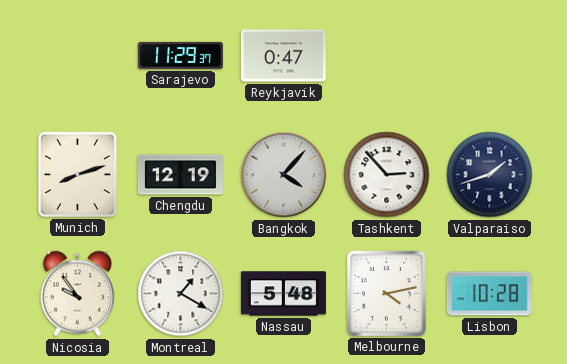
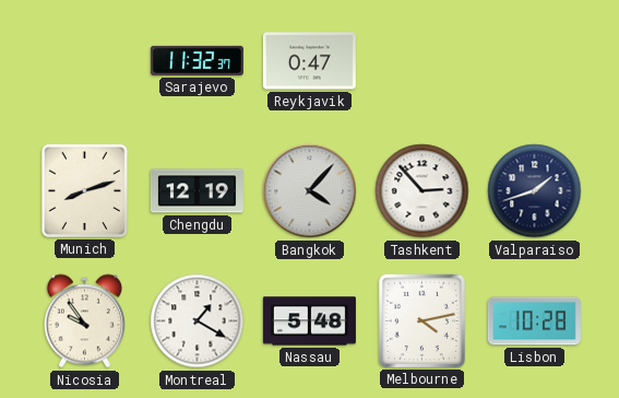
Sarajevo: 11:29 -> 11:32 (197, 60)
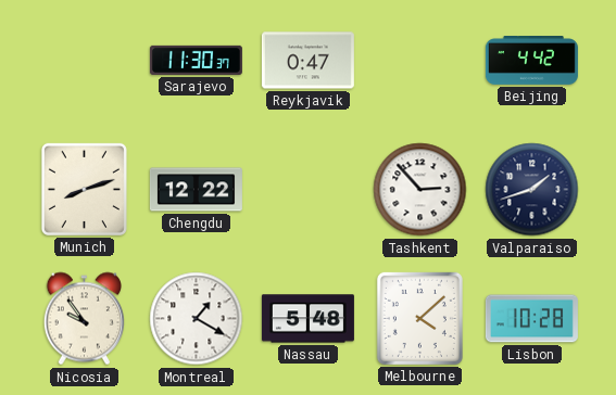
Sarajevo: 11:32 -> 11:30 (196, 60)
Beijing: none -> 4:42 (531, 61)
Chengdu: 12:19 -> 12:22 (196, 190)
Bangkok: 4:07 -> none (310, 191)
Melbourne: 4:13 -> 4:08 (419, 318)
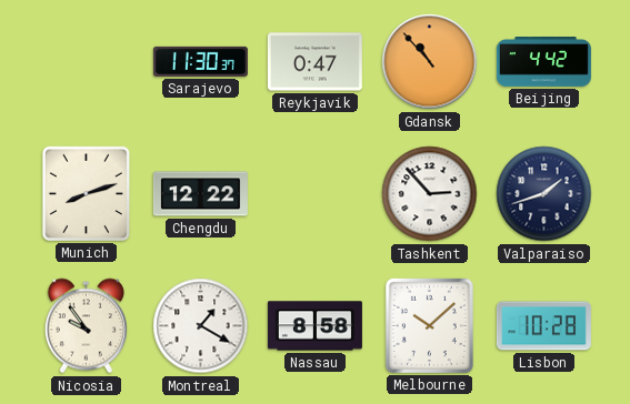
Gdansk: none -> 10:53 (430, 62)
Nassau: 5:48 -> 8:58 (314, 326)
Melbourne: 4:08 -> 10:08 (429, 325)
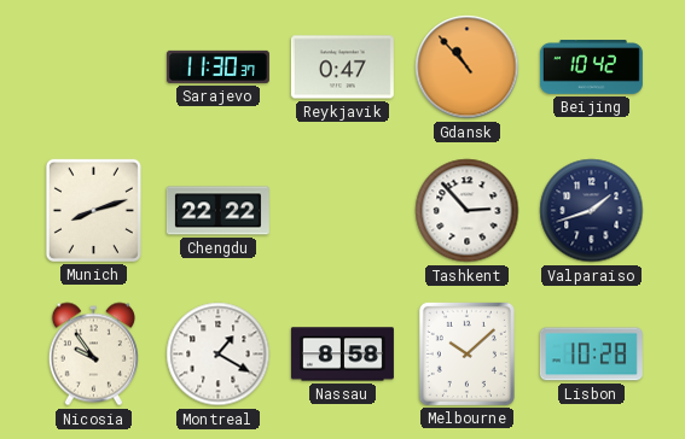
Beijing: 4:42 -> 10:42 (591, 68)
Chengdu: 12:22 -> 22:22 (217, 211)
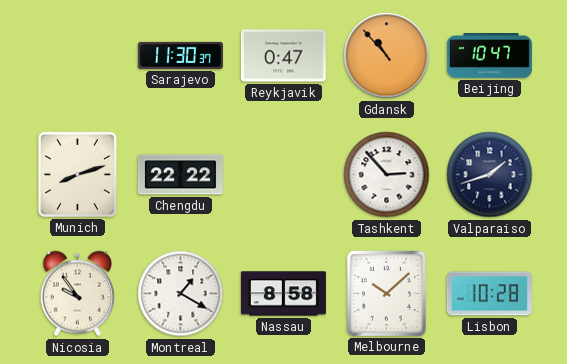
Beijing: 10:42 -> 10:47 (489, 56)
